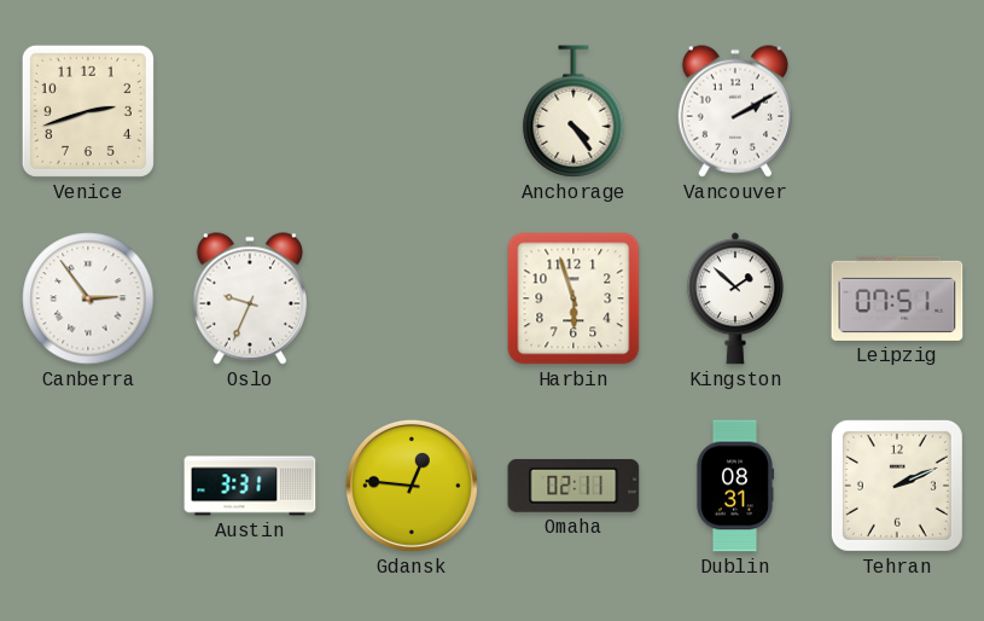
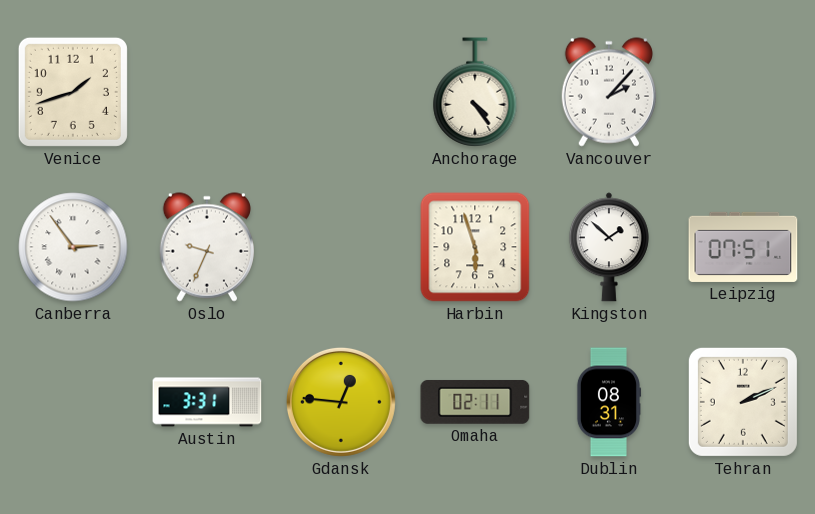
Venice: 2:42 -> 1:42 (73, 92)
Vancouver: 2:10 -> 2:07 (609, 92)
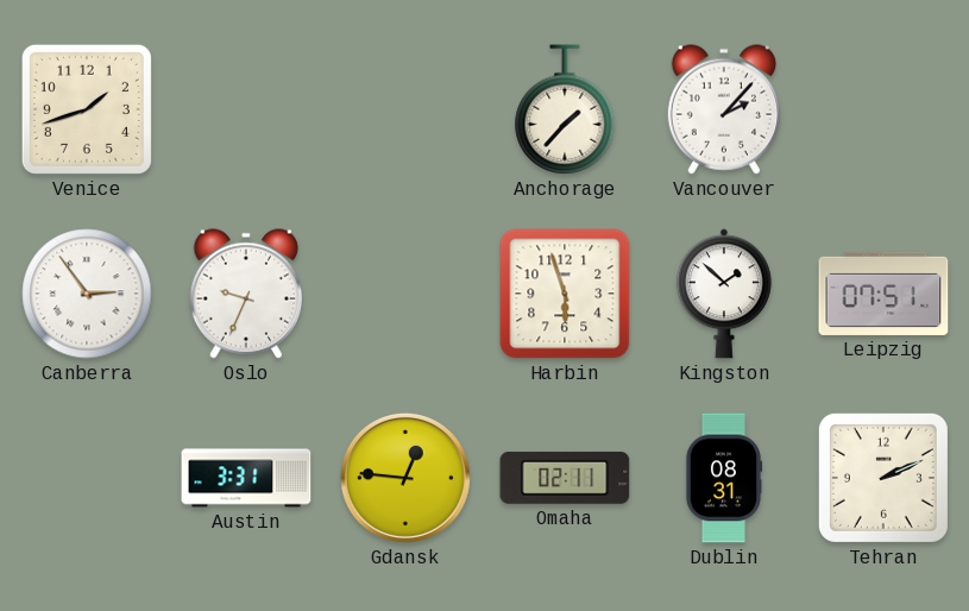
Anchorage: 4:24 -> 1:37 (565, 109)
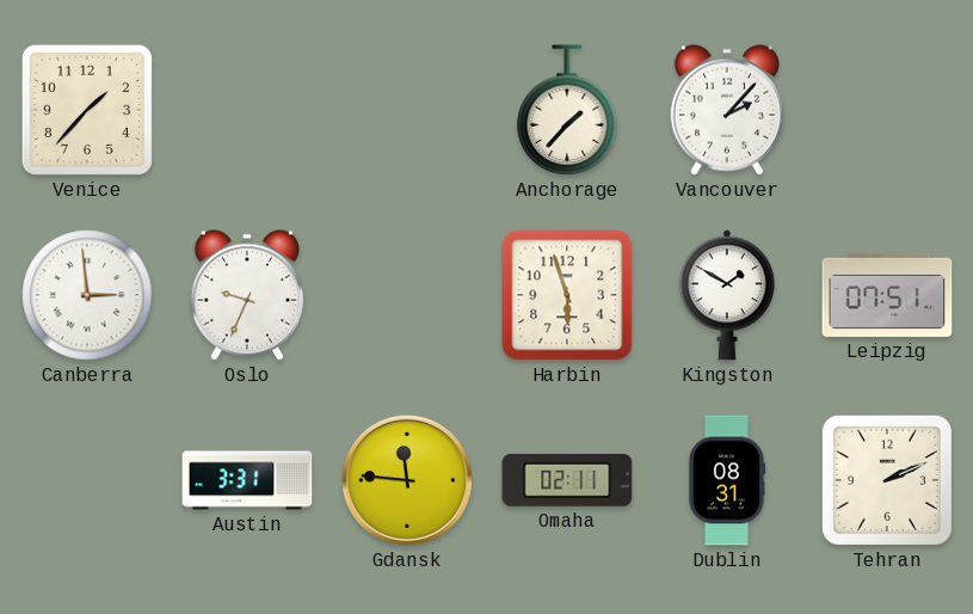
Venice: 1:42 -> 1:37 (87, 110)
Canberra: 2:54 -> 2:59 (87, 295)
Kingston: 1:52 -> 1:50 (727, 295)
Gdansk: 12:46 -> 11:46 (407, 480)
